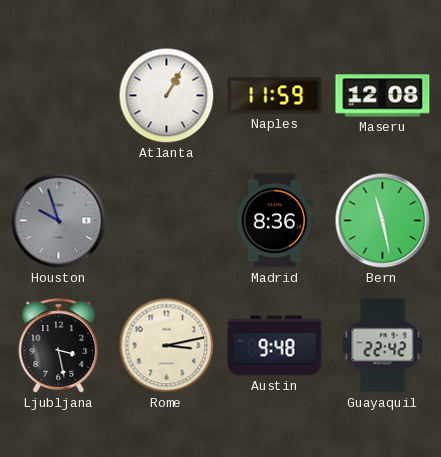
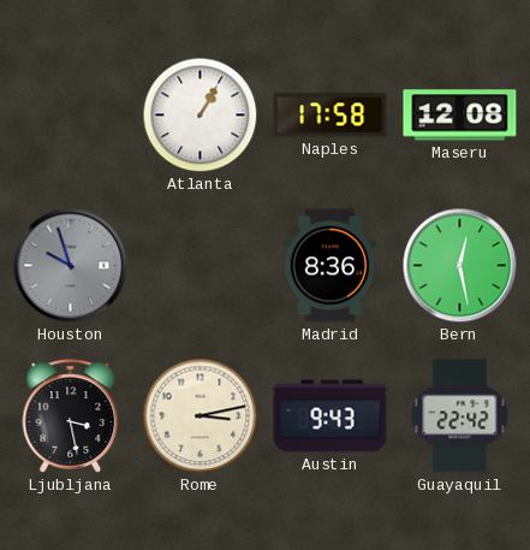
Naples: 11:59 -> 17:58 (330, 116)
Bern: 11:28 -> 12:28 (460, 266)
Austin: 9:48 -> 9:43 (330, 416)
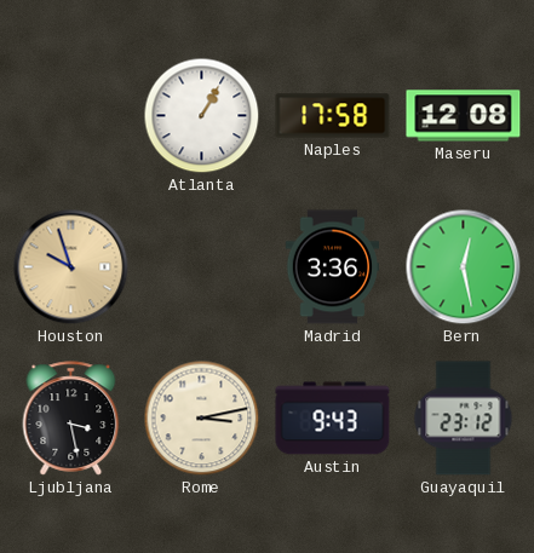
Houston dial: grey -> champagne (71, 267)
Madrid: 8:36 -> 3:36 (333, 267)
Guayaquil: 22:42 -> 23:12 (464, 419)
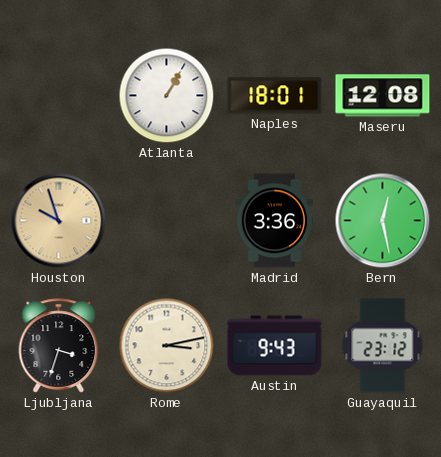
Naples: 17:58 -> 18:01 (275, 96)
Ljubljana: 3:28 -> 3:33 (59, 346)
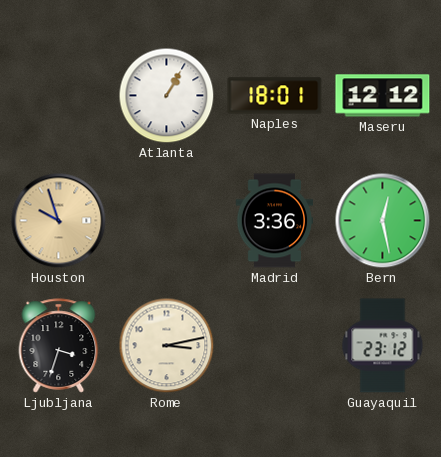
Maseru: 12:08 -> 12:12 (383, 96)
Austin: 9:43 -> none (275, 346)
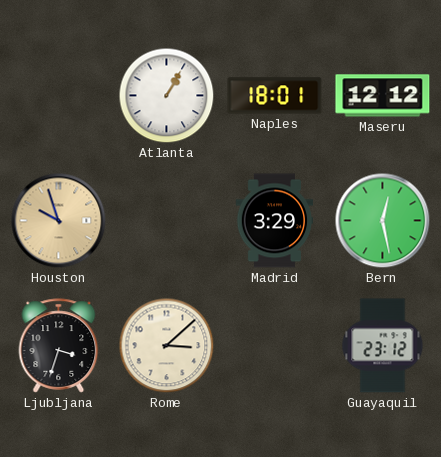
Madrid: 3:36 -> 3:29 (275, 221)
Rome: 3:13 -> 3:08 (167, 346)
